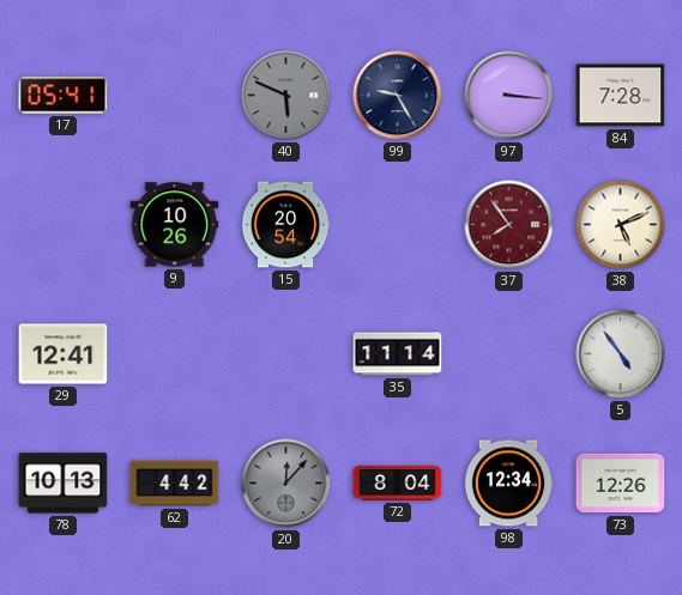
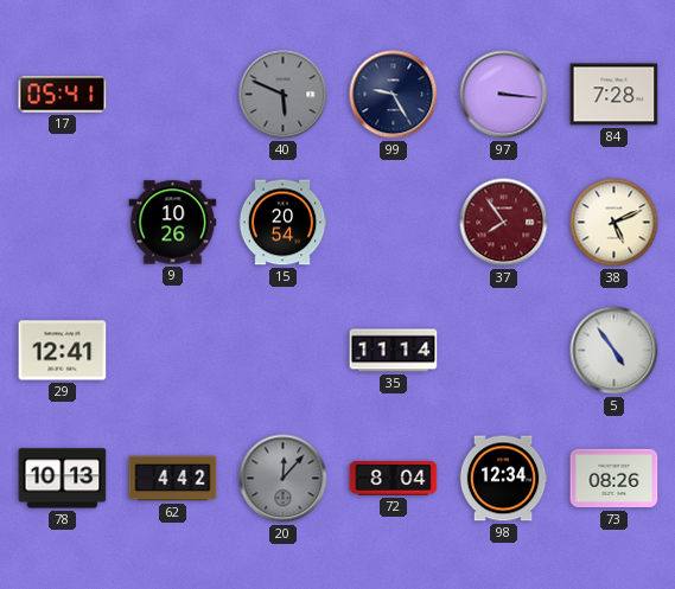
73: 12:26 -> 08:26 (614, 479)
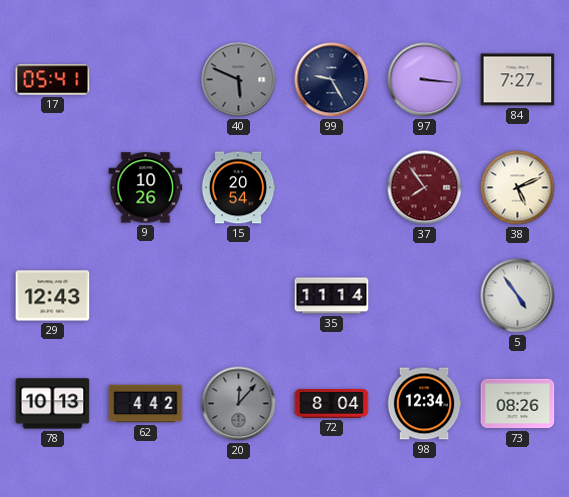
84: 7:28 -> 7:27 (518, 80)
29: 12:41 -> 12:43 (53, 296)
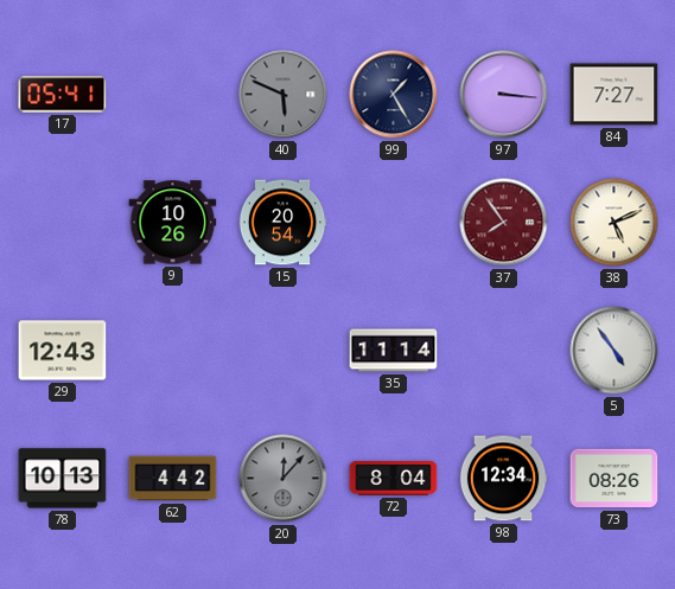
99: 9:25 -> 1:25 (394, 95)
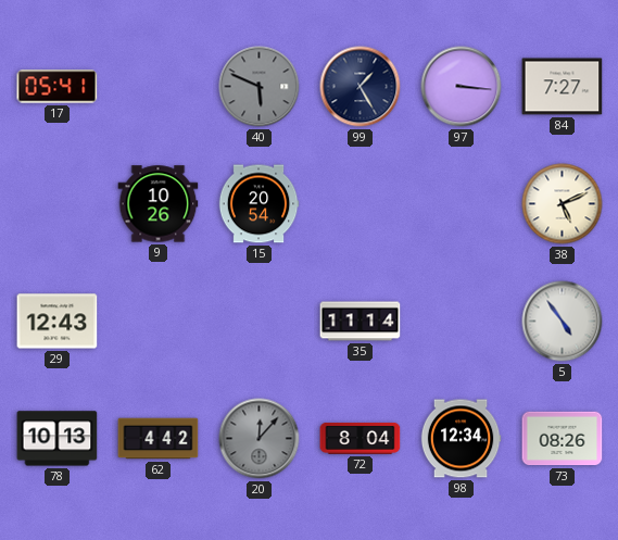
37: 7:54 -> none (504, 223)
